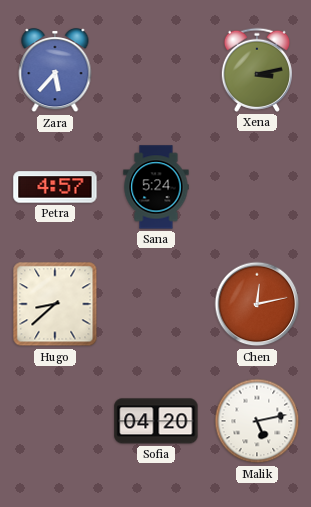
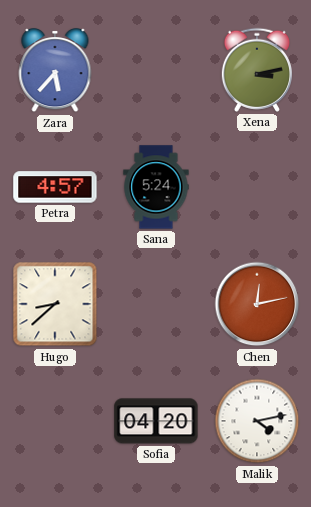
Malik: 5:13 -> 4:13 (257, 421)
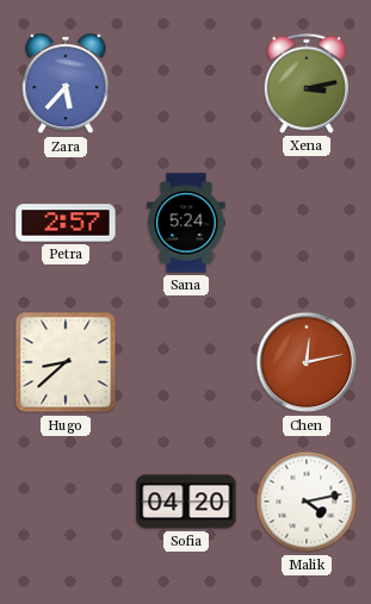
Petra: 4:57 -> 2:57 (66, 223)
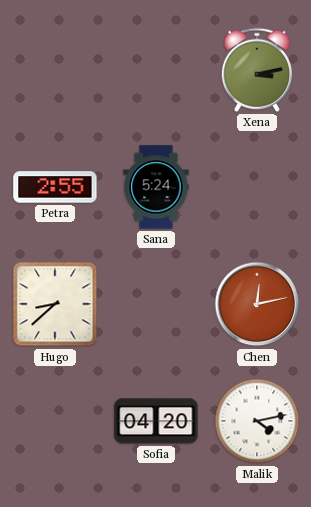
Zara: 5:37 -> none (66, 85)
Petra: 2:57 -> 2:55 (55, 187)
